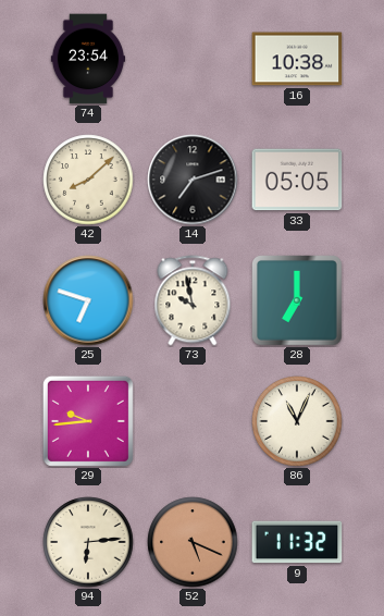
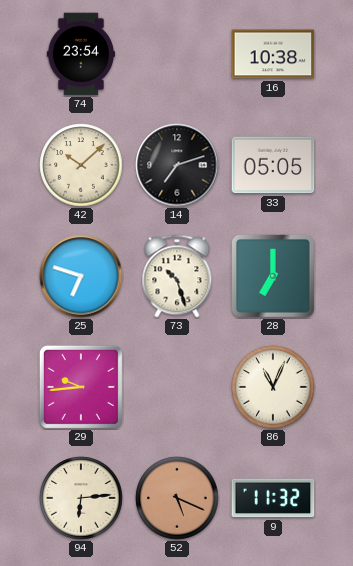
42: 8:08 -> 10:08 (81, 165)
73: 9:58 -> 10:27 (177, 276)
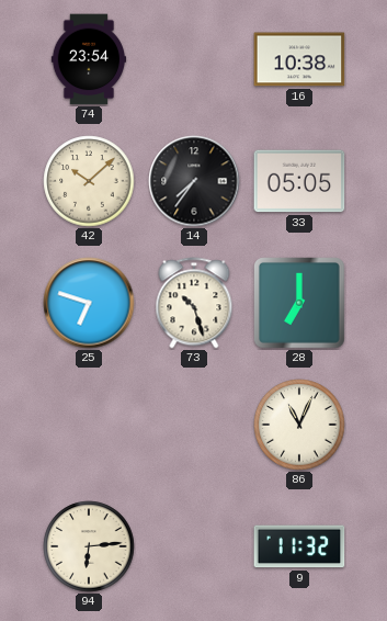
14: 7:12 -> 7:36 (194, 181)
29: 9:44 -> none (81, 387)
52: 5:19 -> none (177, 498)
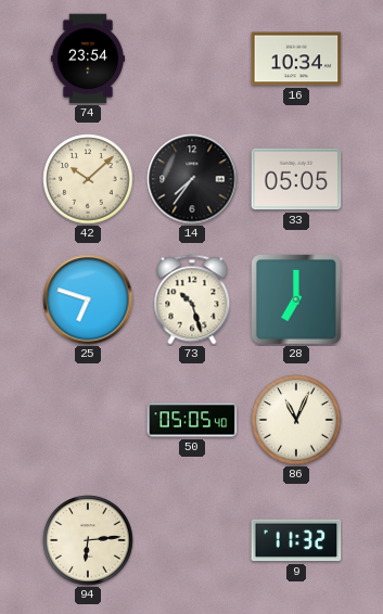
16: 10:38 -> 10:34 (296, 59)
50: none -> 05:05 (192, 420)
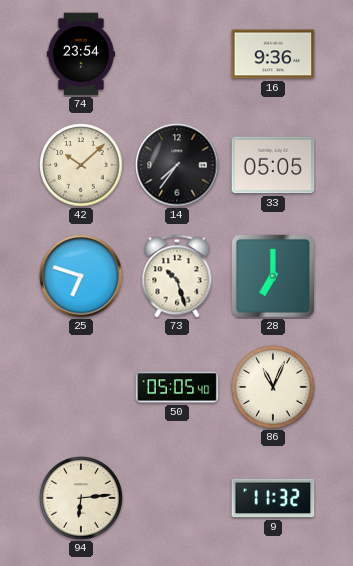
16: 10:34 -> 9:36 (273, 54)
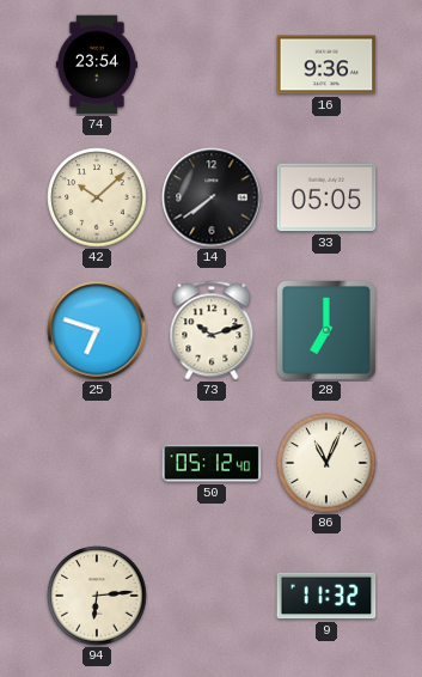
14: 7:36 -> 7:39 (212, 197)
73: 10:27 -> 10:12 (212, 330)
50: 05:05 -> 05:12 (212, 463)
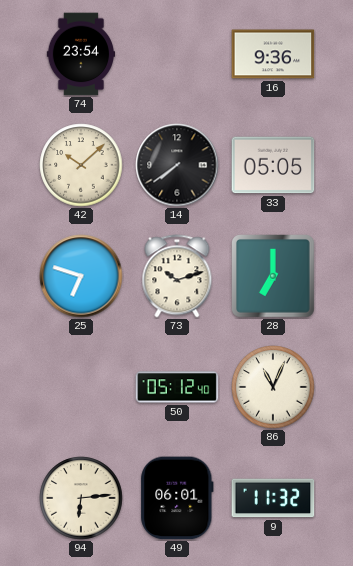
49: none -> 06:01 (177, 498)
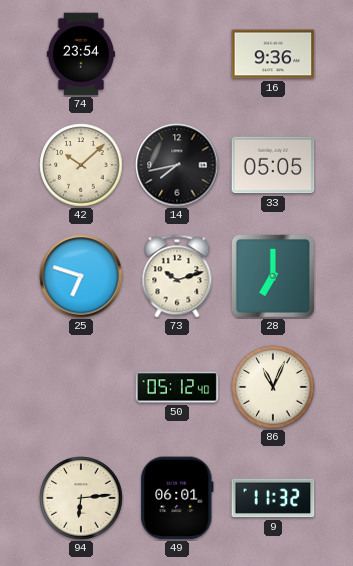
14: 7:39 -> 7:43 (177, 165)
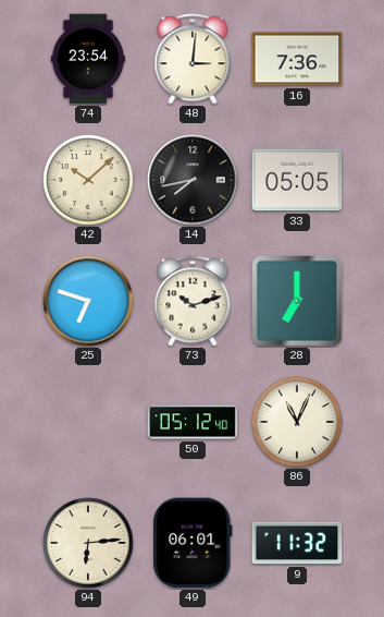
48: none -> 3:01 (193, 59)
16: 9:36 -> 7:36 (297, 59)
